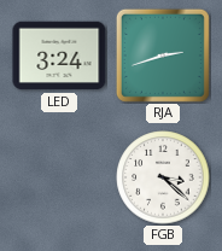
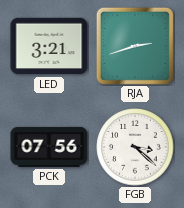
LED: 3:24 -> 3:21 (49, 46)
PCK: none -> 07:56 (49, 147)
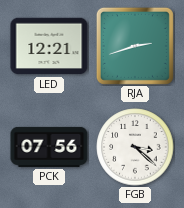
LED: 3:21 -> 12:21 (49, 46)
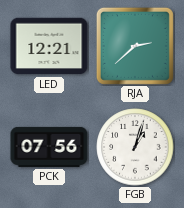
RJA: 2:42 -> 2:38 (135, 46)
FGB: 3:22 -> 1:03 (135, 147)
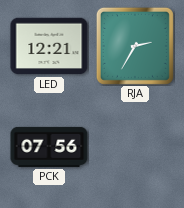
RJA: 2:38 -> 2:35 (135, 46)
FGB: 1:03 -> none (135, 147)
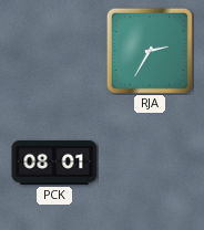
LED: 12:21 -> none (49, 46)
PCK: 07:56 -> 08:01 (54, 163)
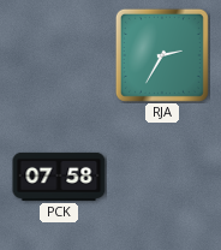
PCK: 08:01 -> 07:58 (59, 177)
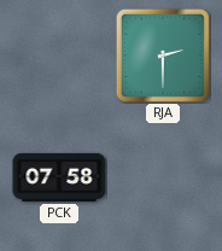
RJA: 2:35 -> 2:30 (163, 56)
